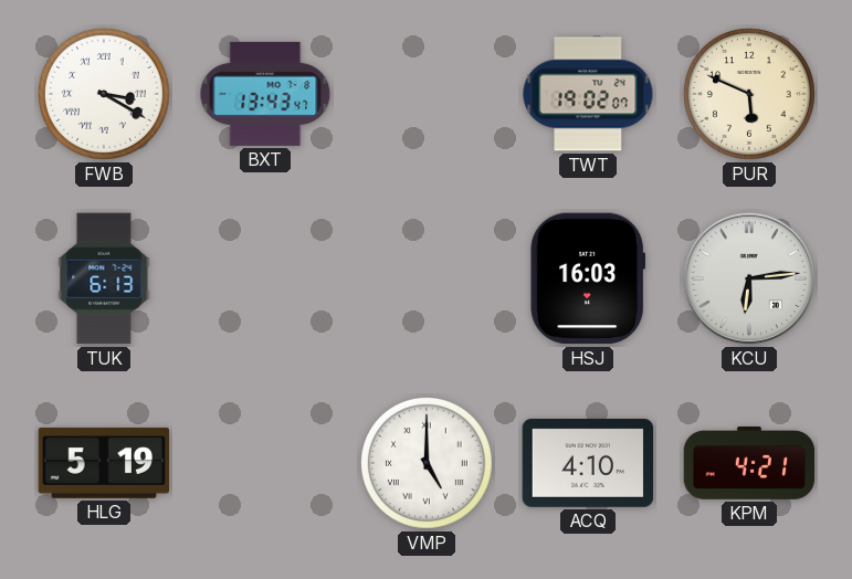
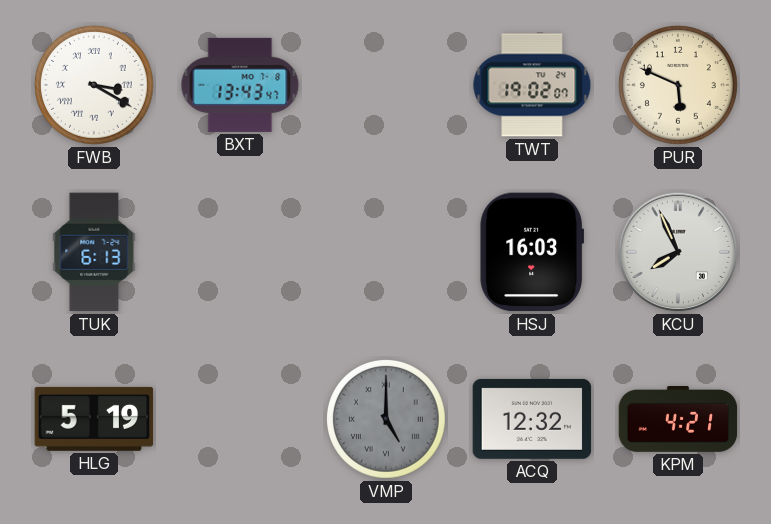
KCU: 6:14 -> 7:56 (678, 252)
VMP dial: white -> grey (387, 420)
ACQ: 4:10 -> 12:32 (532, 419)
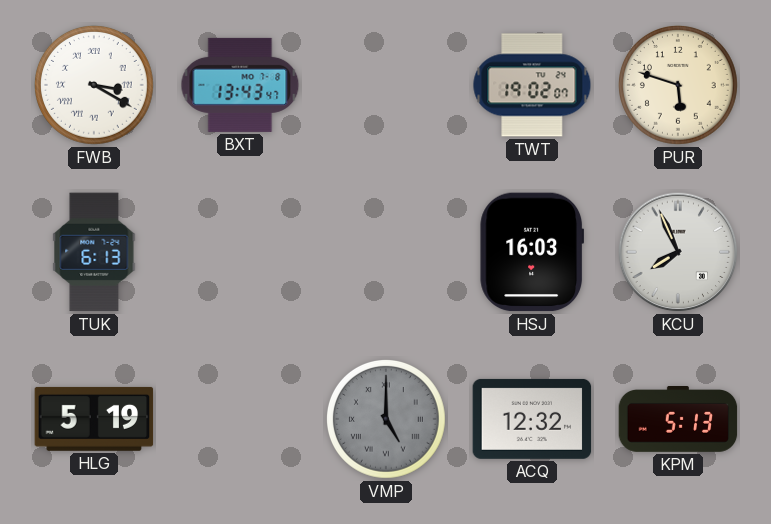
PUR: 5:49 -> 5:48 (679, 86)
KPM: 4:21 -> 5:13 (678, 420)
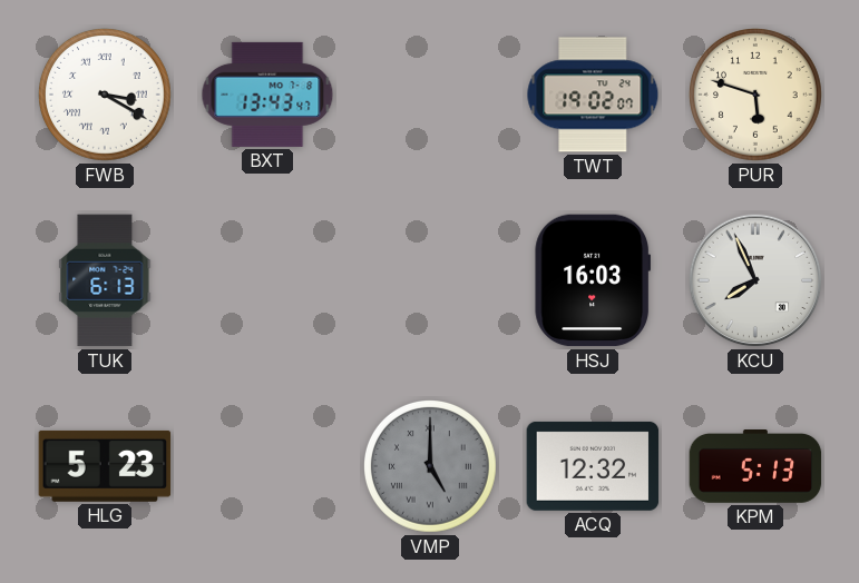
HLG: 5:19 -> 5:23 (105, 466)
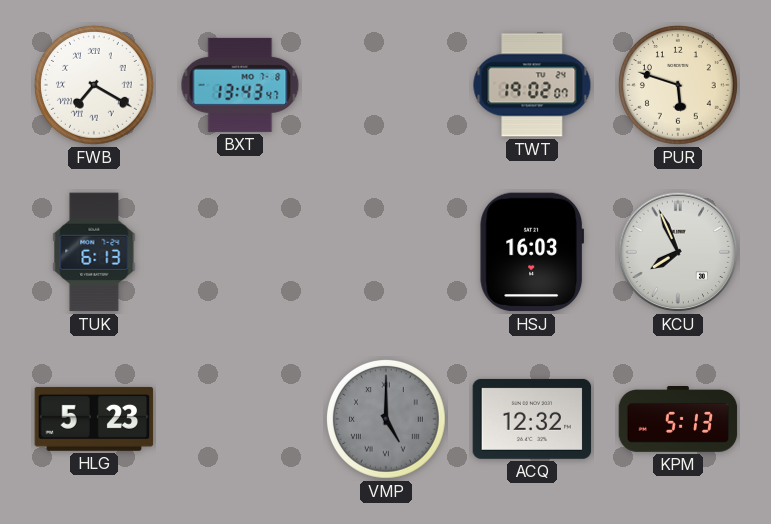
FWB: 3:20 -> 7:20 (95, 86)
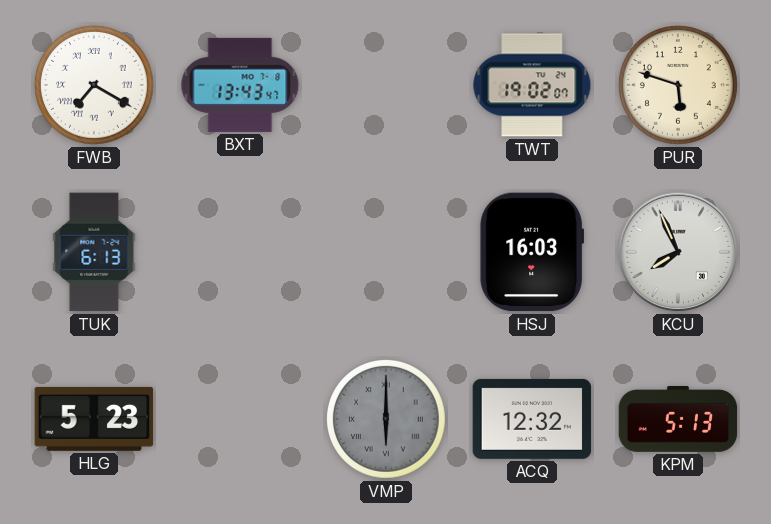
VMP: 5:00 -> 6:00 (387, 420)
